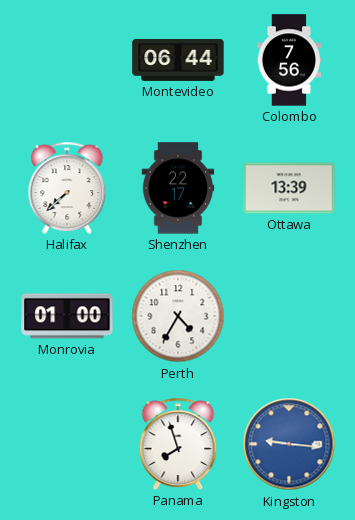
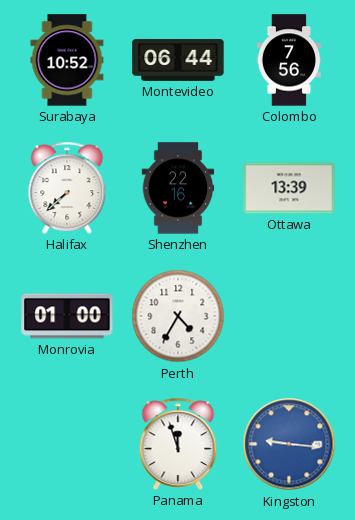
Surabaya: none -> 10:52 (67, 60)
Shenzhen: 22:17 -> 22:16 (178, 188)
Panama: 7:57 -> 11:57 (178, 444)
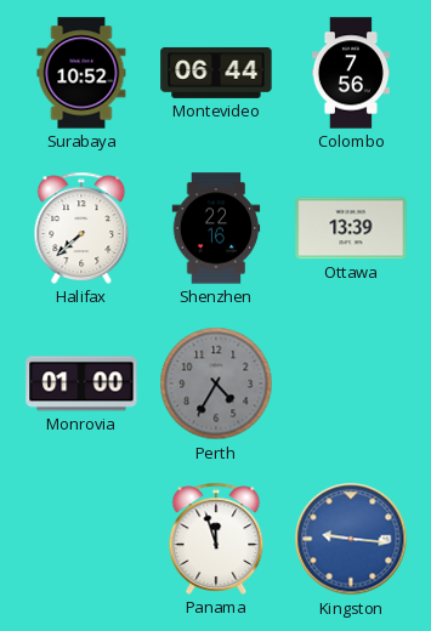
Perth dial: white -> grey (216, 383)
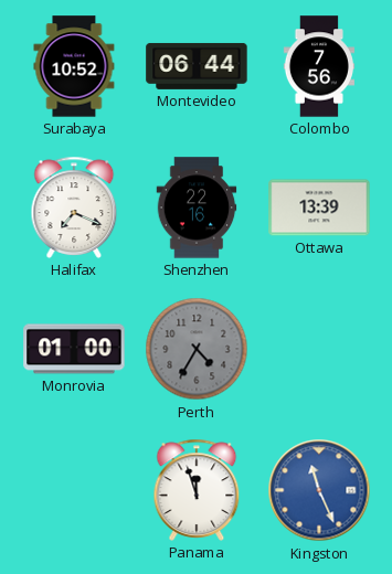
Halifax: 7:38 -> 7:19 (74, 208)
Kingston: 9:16 -> 11:26 (319, 490)
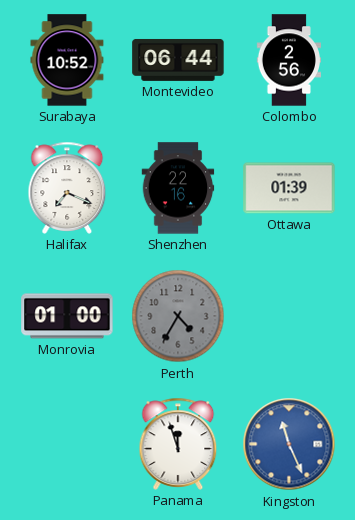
Colombo: 7:56 -> 2:56 (288, 60)
Ottawa: 13:39 -> 01:39 (289, 188)
